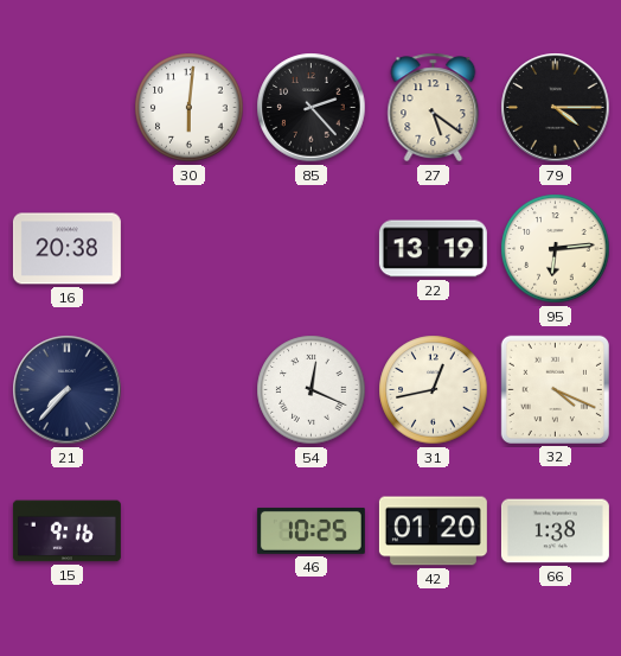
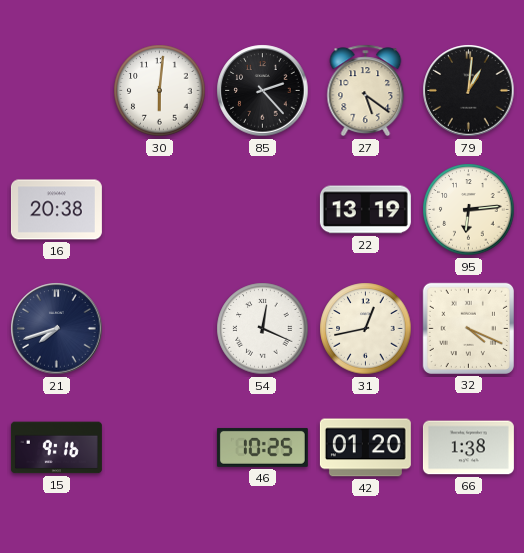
79: 4:15 -> 1:01 (469, 91)
21: 7:37 -> 7:42 (57, 329)
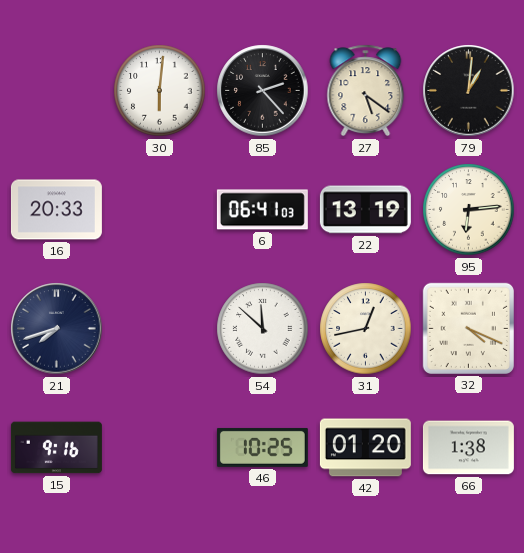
16: 20:38 -> 20:33 (56, 210)
6: none -> 06:41 (262, 210)
54: 12:19 -> 11:52 (263, 329)
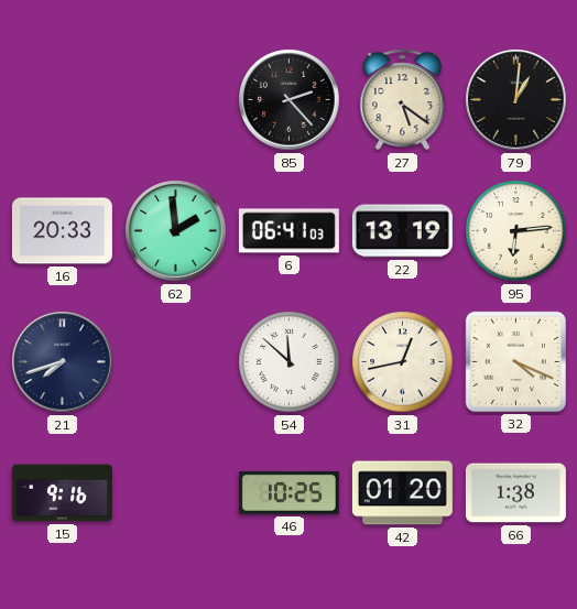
30: 6:01 -> none (160, 91)
62: none -> 1:59 (176, 231)
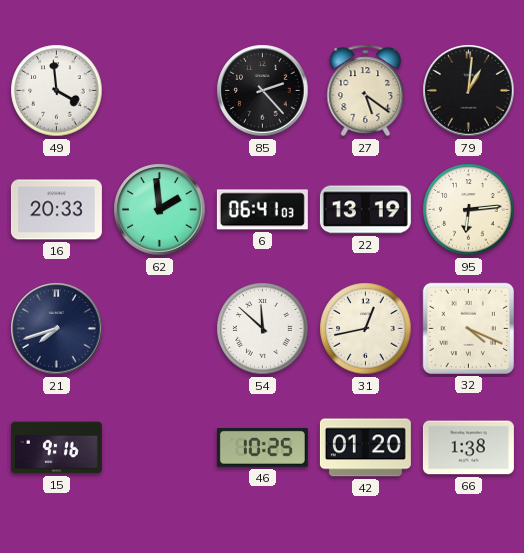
49: none -> 3:59 (57, 91)
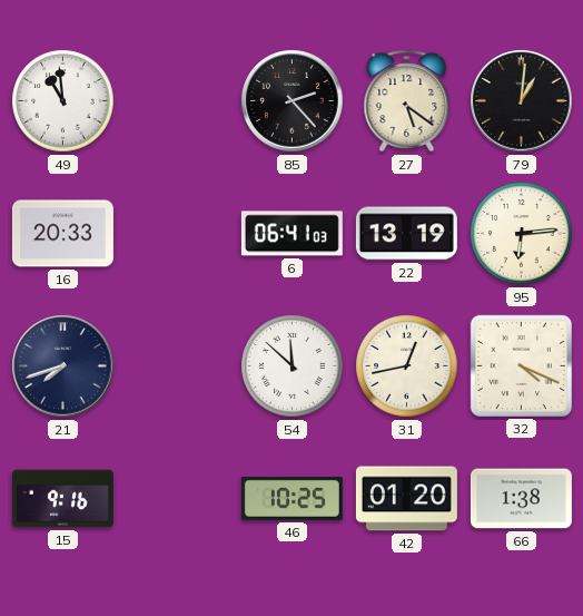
49: 3:59 -> 10:59 (63, 101)
62: 1:59 -> none (160, 210)
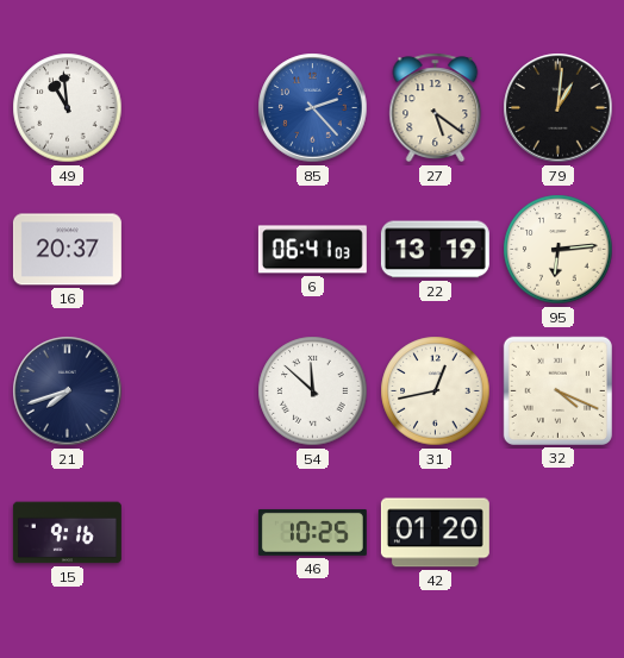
85 dial: black -> blue (313, 108)
16: 20:33 -> 20:37 (67, 250)
66: 1:38 -> none (521, 499)
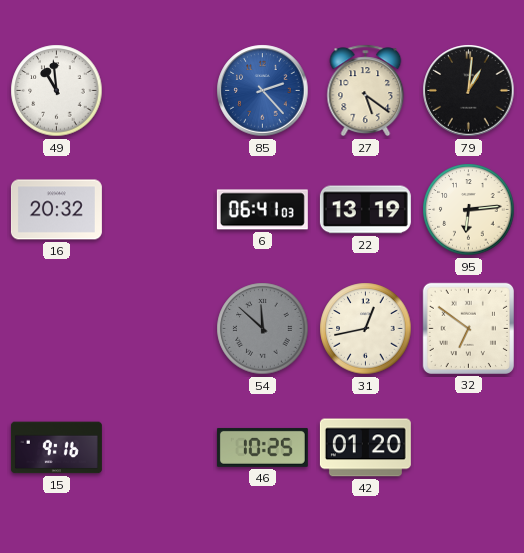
16: 20:37 -> 20:32 (56, 210)
21: 7:42 -> none (68, 391)
54 dial: white -> grey (263, 329)
32: 4:19 -> 6:51 (468, 328)
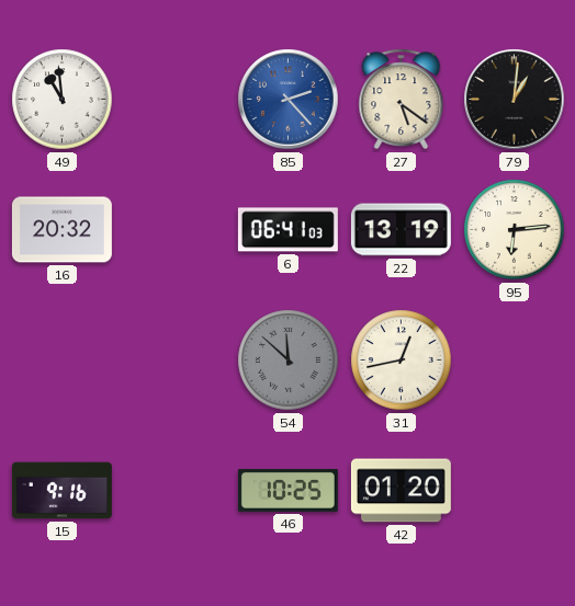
32: 6:51 -> none (468, 328)
